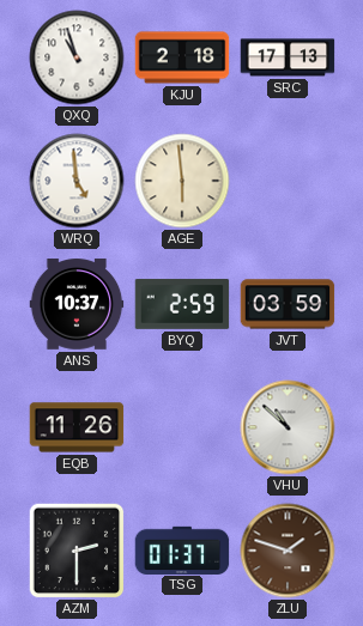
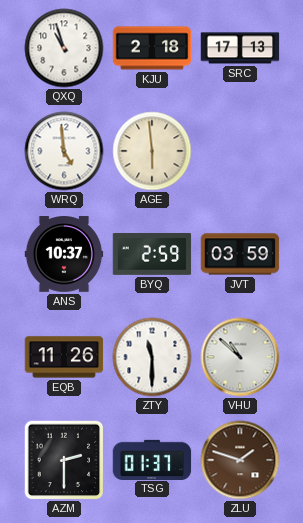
ZTY: none -> 11:30 (152, 357)
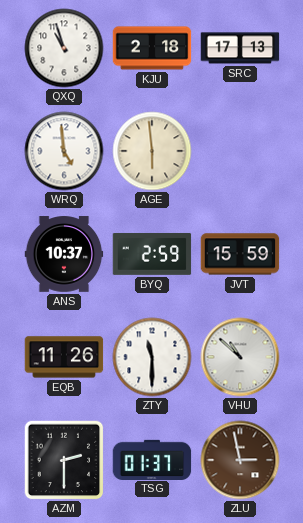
JVT: 03:59 -> 15:59 (240, 254)
ZLU: 1:48 -> 2:58 (240, 460)
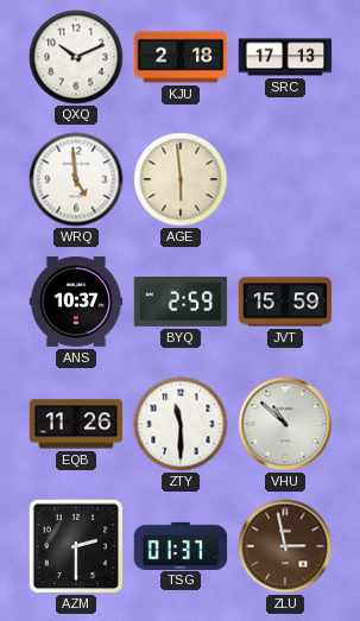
QXQ: 10:57 -> 10:11 (76, 57)
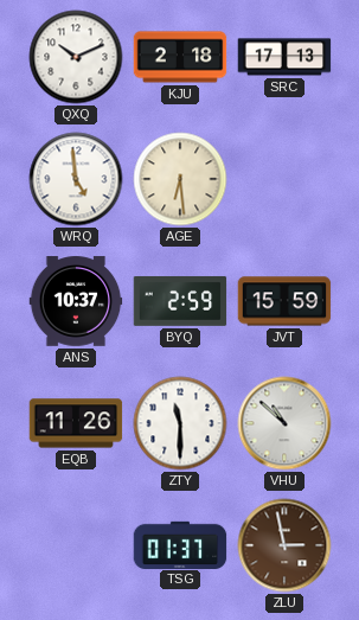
AGE: 5:59 -> 6:29 (180, 179)
AZM: 2:30 -> none (76, 546)
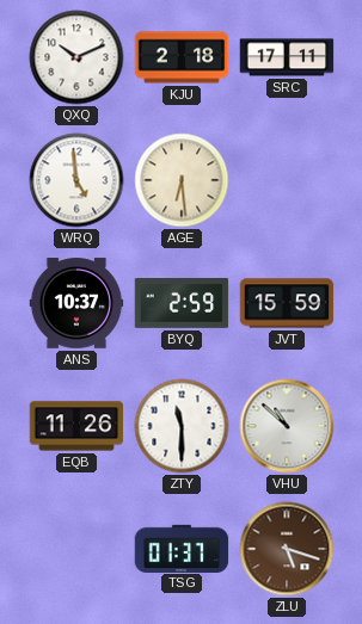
SRC: 17:13 -> 17:11 (287, 57)
ZLU: 2:58 -> 5:18 (287, 549)
